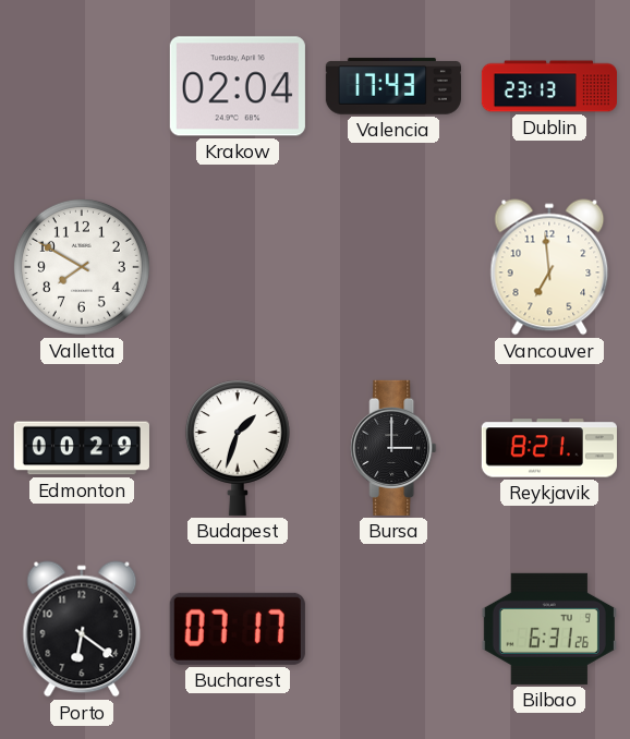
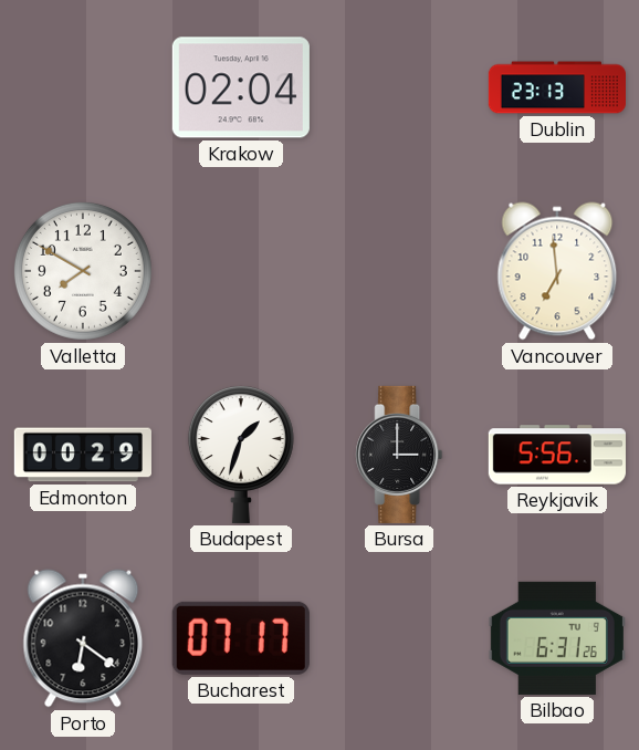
Valencia: 17:43 -> none (393, 86)
Reykjavik: 8:21 -> 5:56 (557, 455)
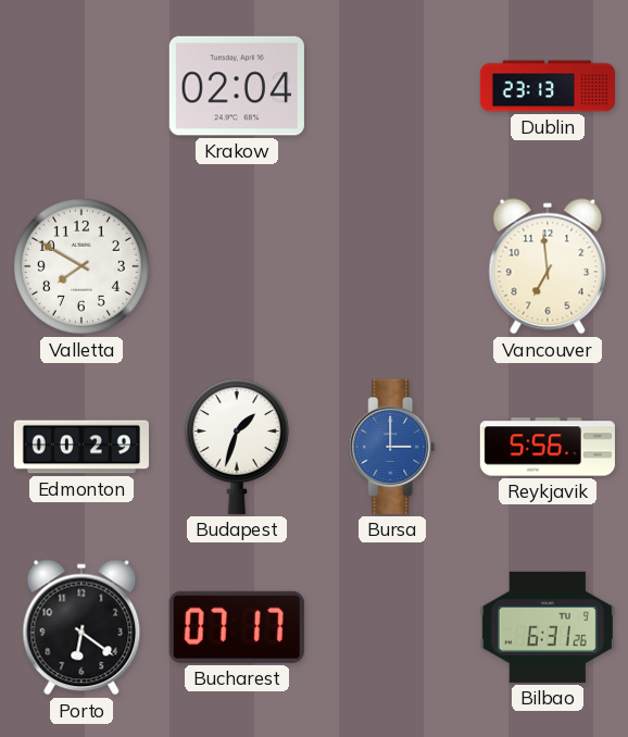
Bursa dial: black -> blue (392, 447)
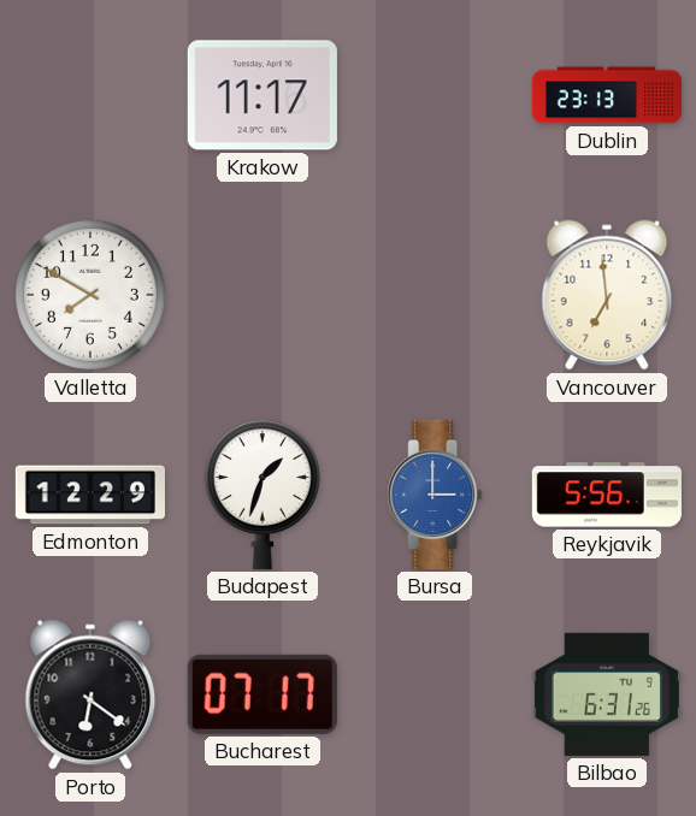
Krakow: 02:04 -> 11:17 (263, 95)
Edmonton: 00:29 -> 12:29 (90, 495)
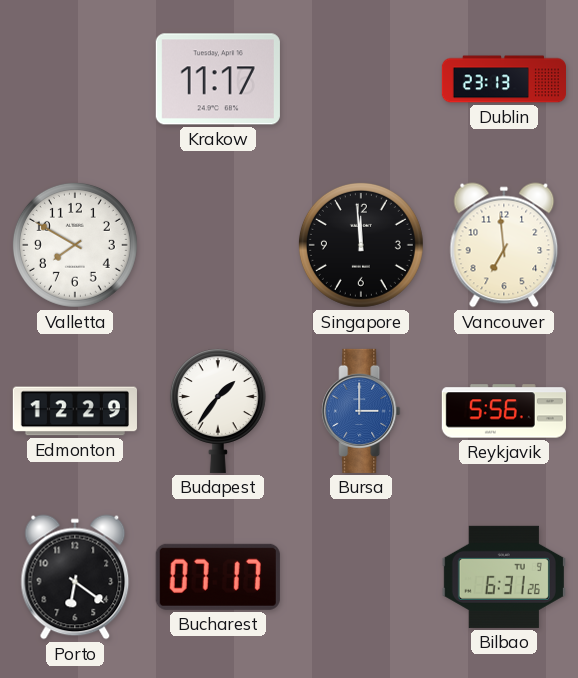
Singapore: none -> 11:59 (361, 245)
Budapest: 1:33 -> 1:36 (218, 411)
